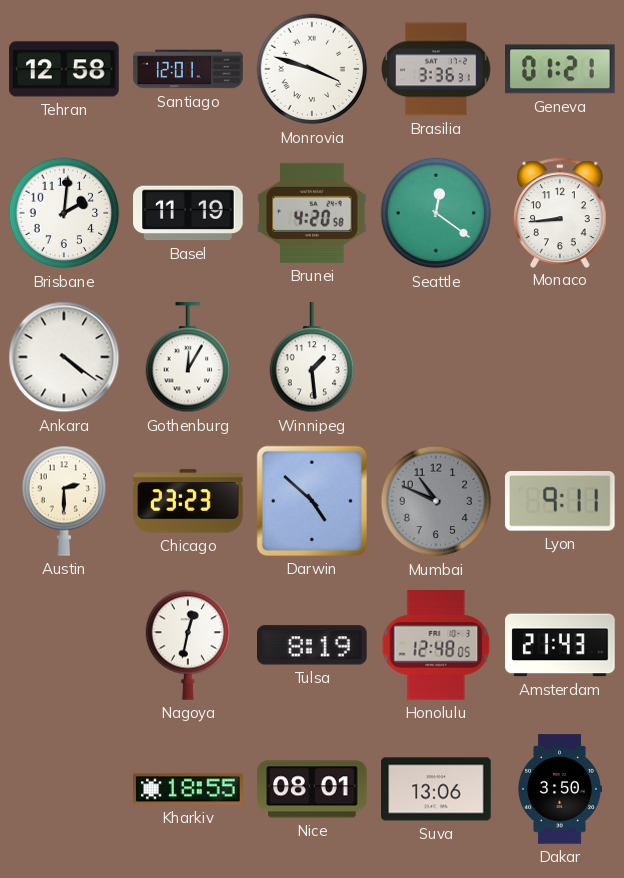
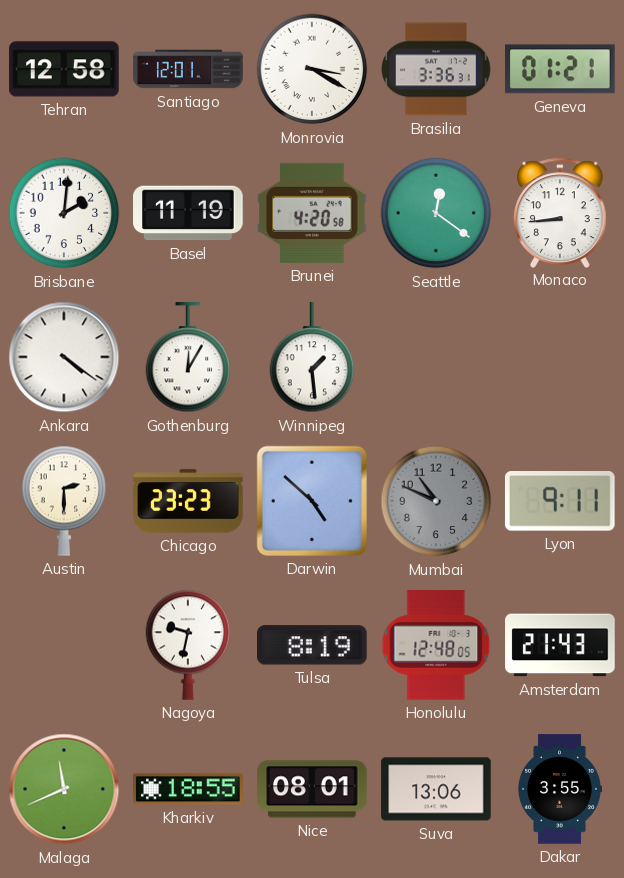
Monrovia: 3:48 -> 3:20 (312, 69)
Nagoya: 12:32 -> 9:32 (188, 645)
Malaga: none -> 11:41 (64, 789)
Dakar: 3:50 -> 3:55 (560, 789)
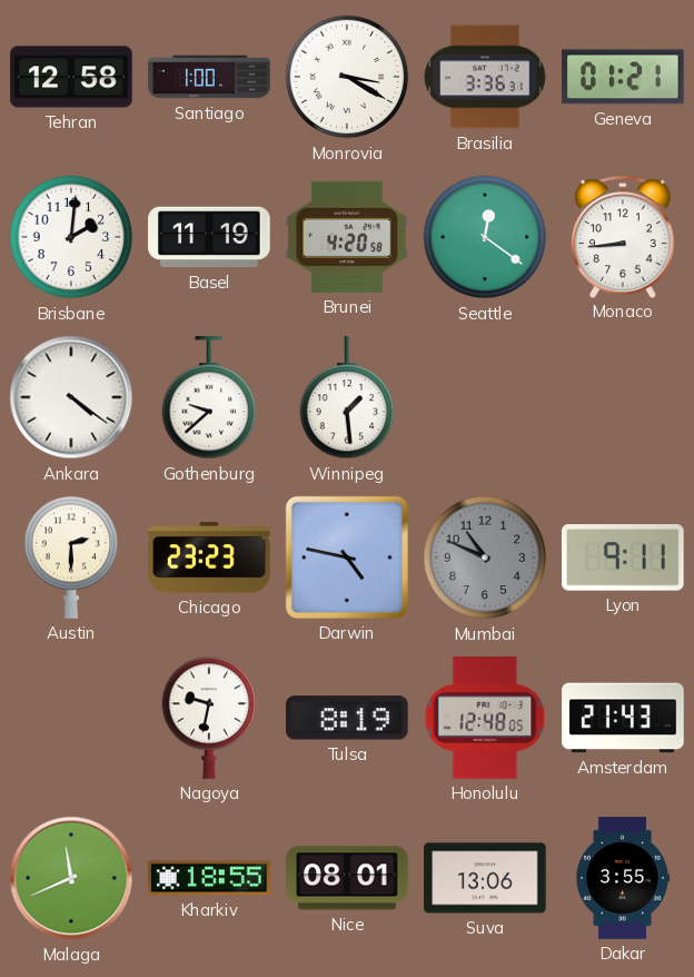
Santiago: 12:01 -> 1:00 (209, 77)
Gothenburg: 12:05 -> 9:38 (209, 398)
Darwin: 4:52 -> 4:47 (347, 557)
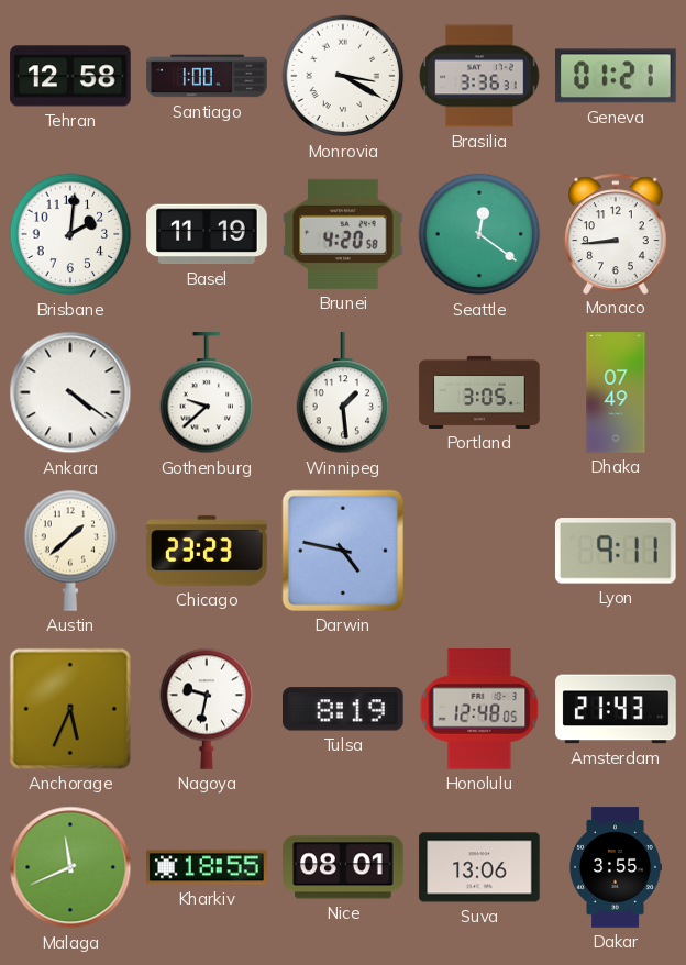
Portland: none -> 3:05 (479, 392)
Dhaka: none -> 07:49 (616, 392)
Austin: 2:30 -> 1:38 (70, 551)
Mumbai: 10:49 -> none (485, 557)
Anchorage: none -> 5:34 (70, 709)
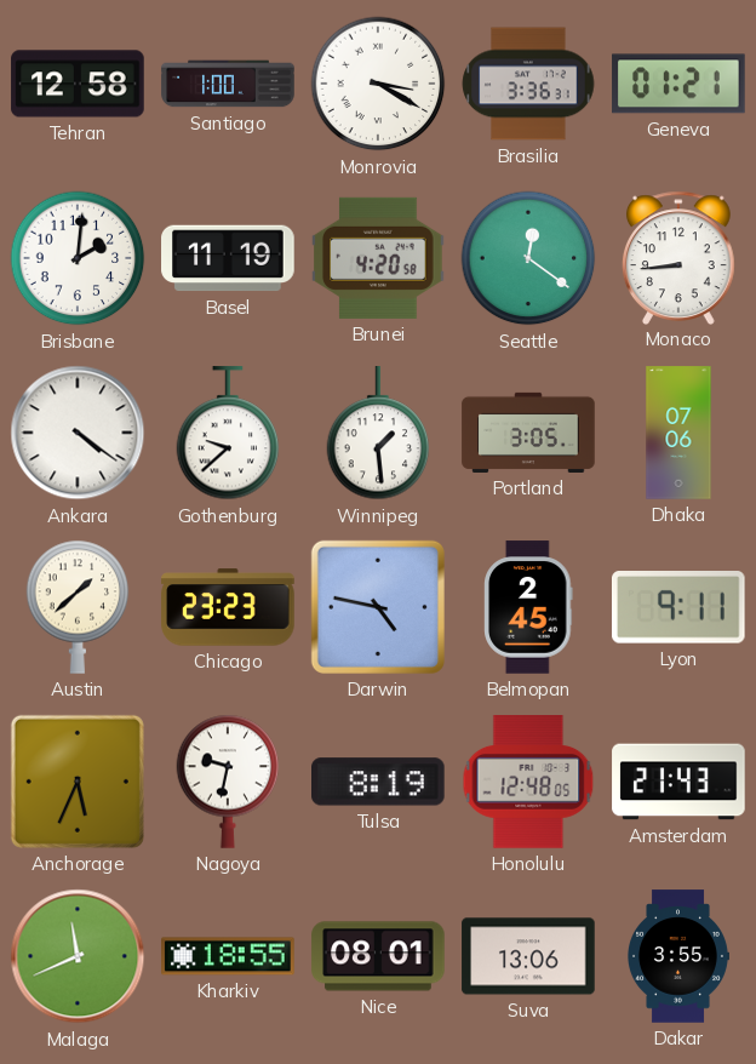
Dhaka: 07:49 -> 07:06 (678, 433)
Belmopan: none -> 2:45 (528, 607)
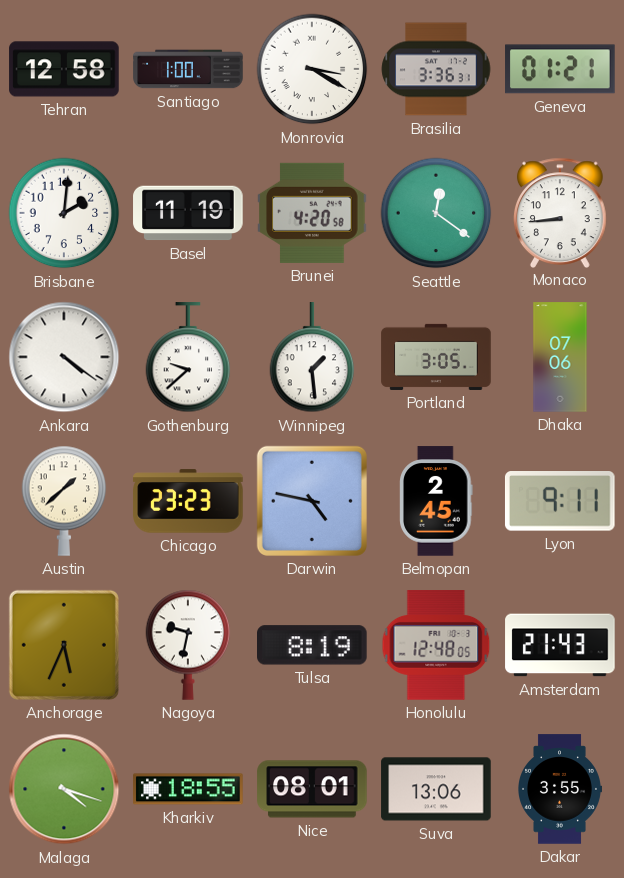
Malaga: 11:41 -> 4:18 (64, 789)
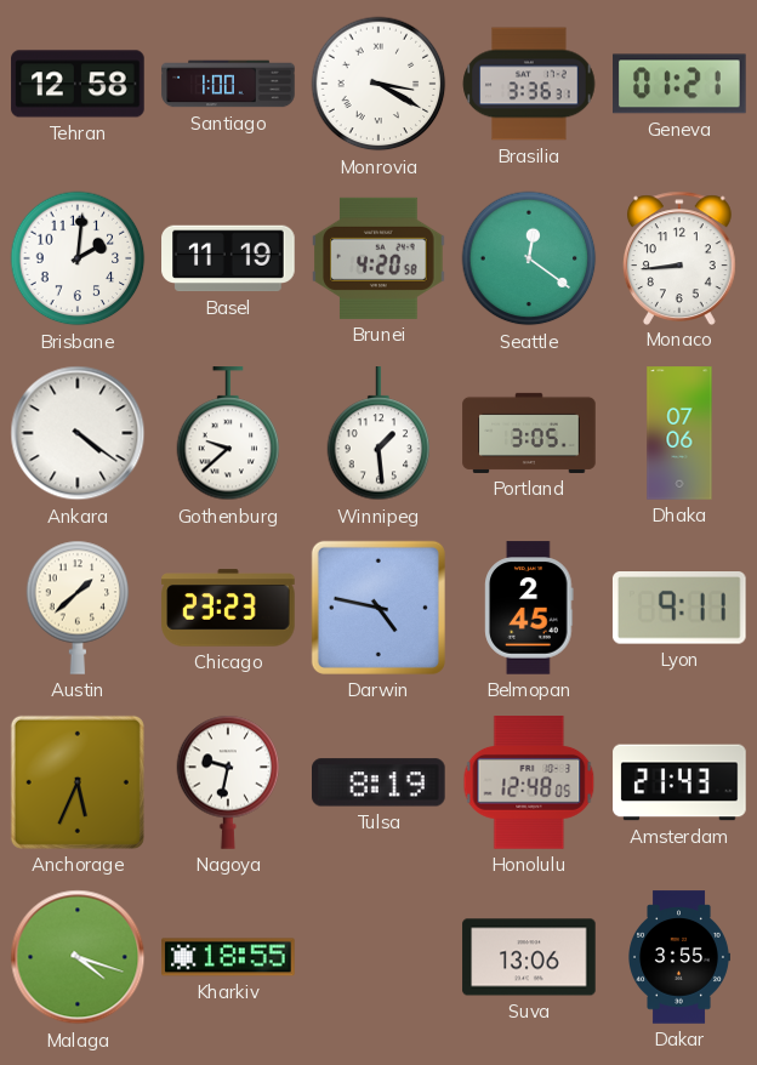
Nice: 08:01 -> none (312, 789)
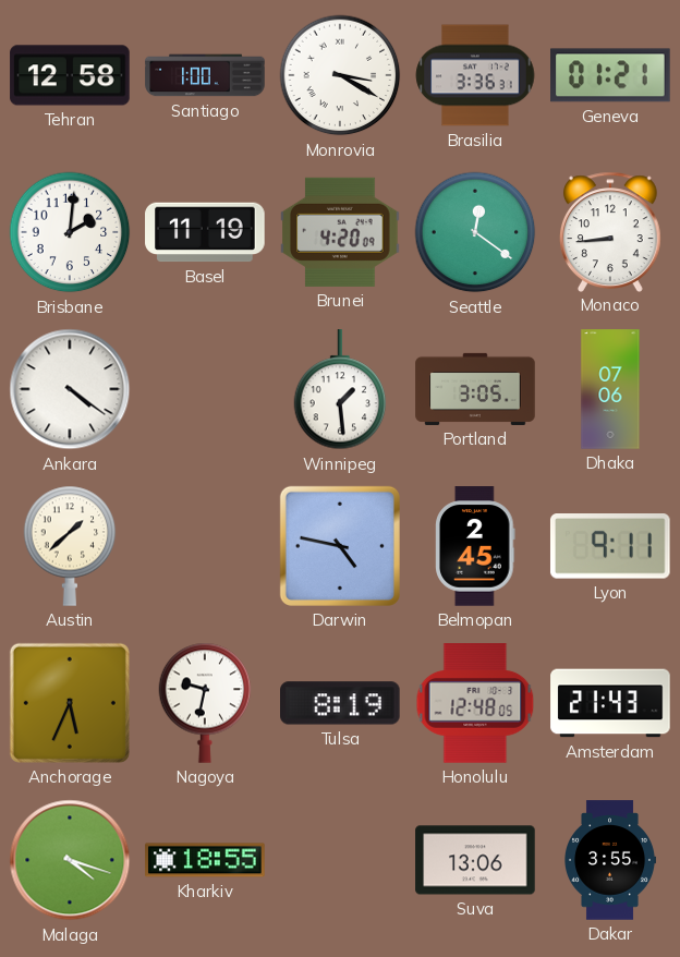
Brunei: 4:20:58 -> 4:20:09 (340, 232)
Gothenburg: 9:38 -> none (228, 434)
Chicago: 23:23 -> none (228, 608)
